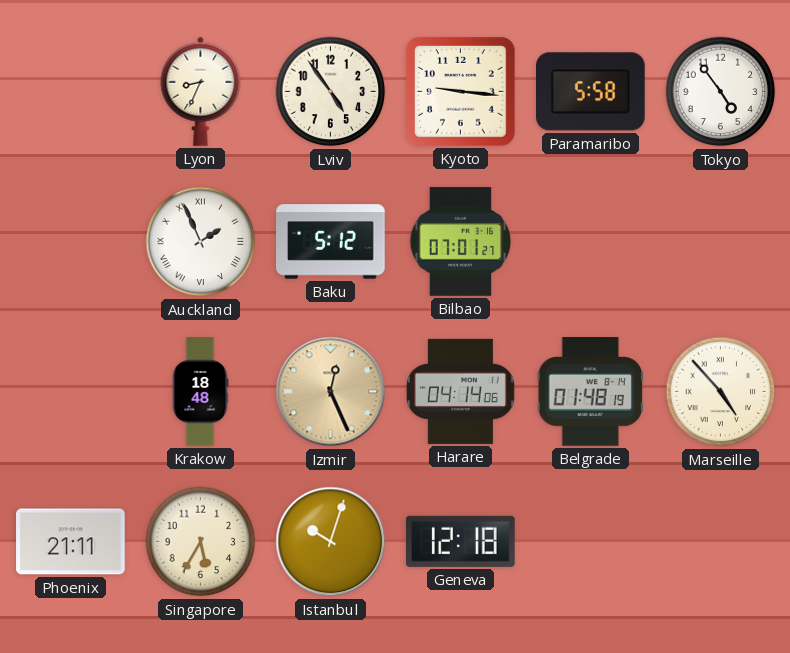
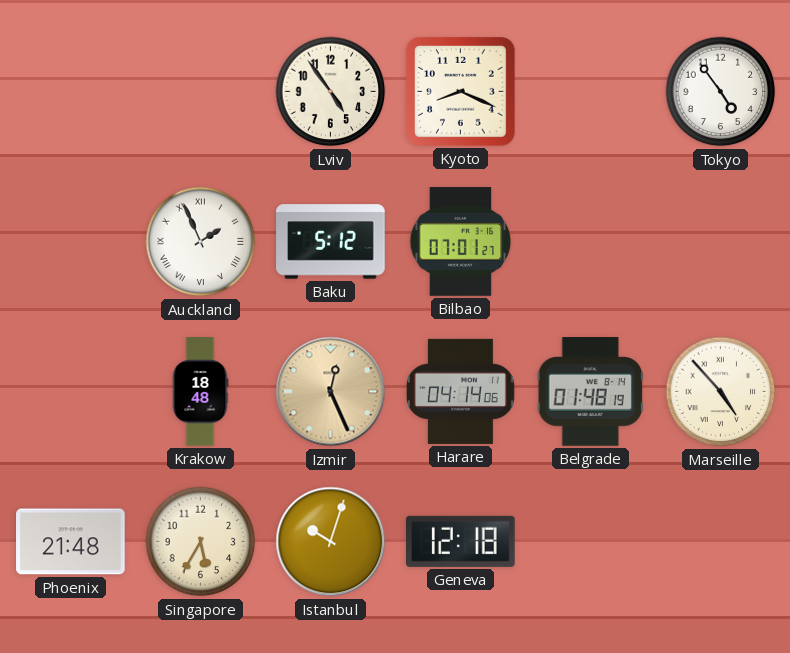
Lyon: 8:34 -> none (201, 91)
Kyoto: 9:16 -> 8:19 (460, 91)
Paramaribo: 5:58 -> none (591, 92)
Phoenix: 21:11 -> 21:48 (71, 542)
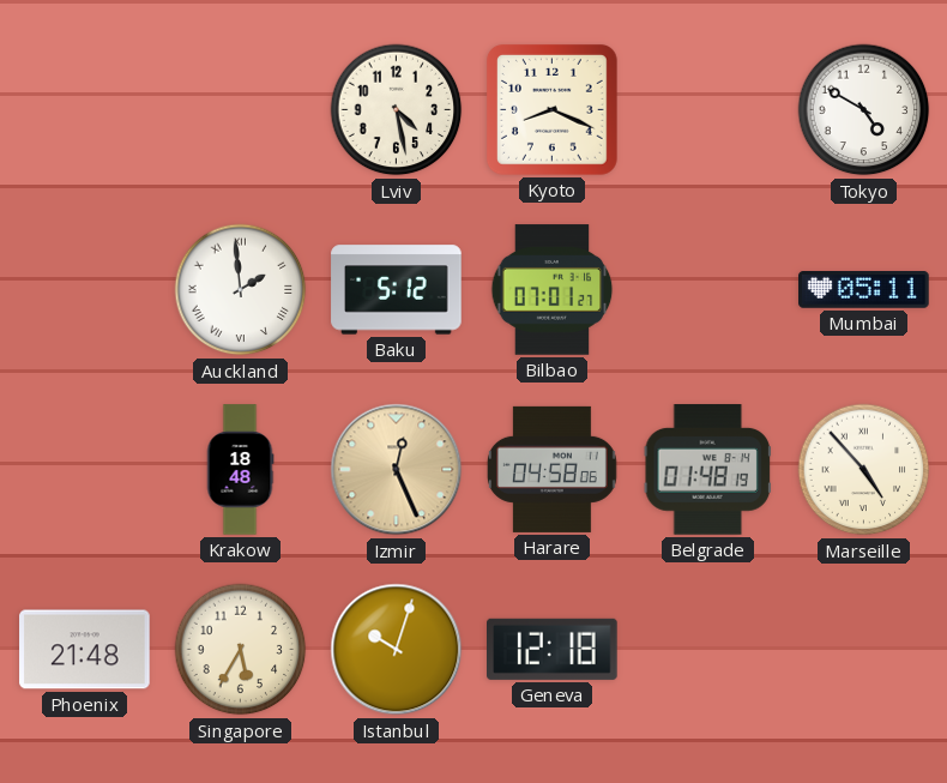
Lviv: 4:54 -> 4:28 (397, 110)
Tokyo: 4:54 -> 4:50 (864, 110)
Auckland: 1:56 -> 1:59 (241, 290)
Mumbai: none -> 05:11 (864, 290)
Harare: 04:14 -> 04:58 (551, 469)
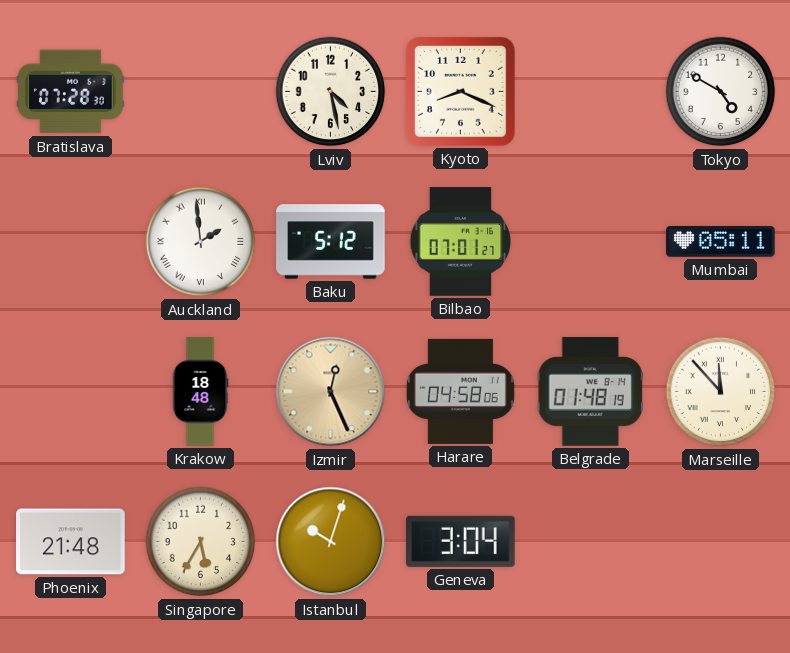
Bratislava: none -> 07:28 (71, 92)
Marseille: 4:53 -> 11:53 (721, 392)
Geneva: 12:18 -> 3:04 (461, 541)
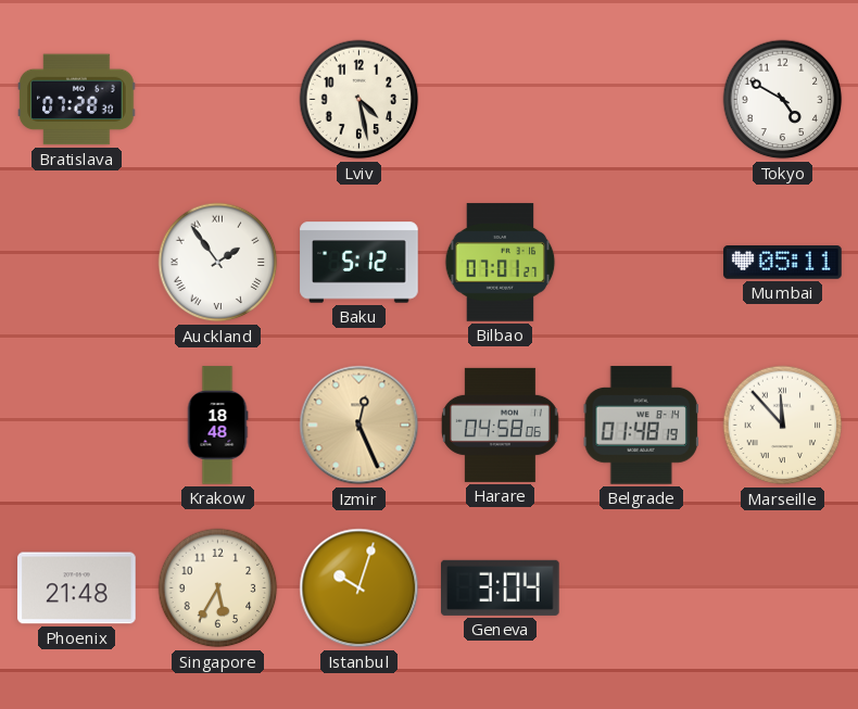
Kyoto: 8:19 -> none (460, 91)
Auckland: 1:59 -> 1:54 (218, 263)
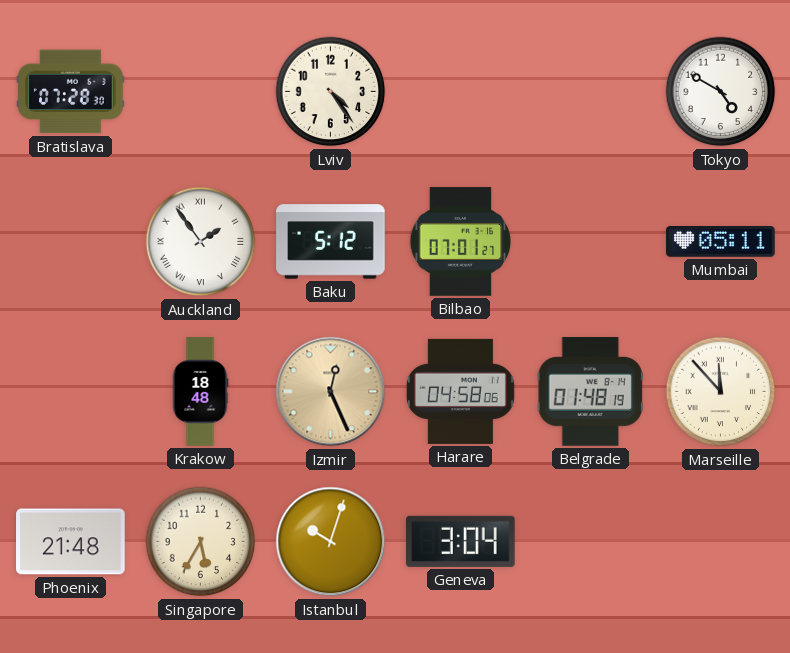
Lviv: 4:28 -> 4:24 (331, 92)
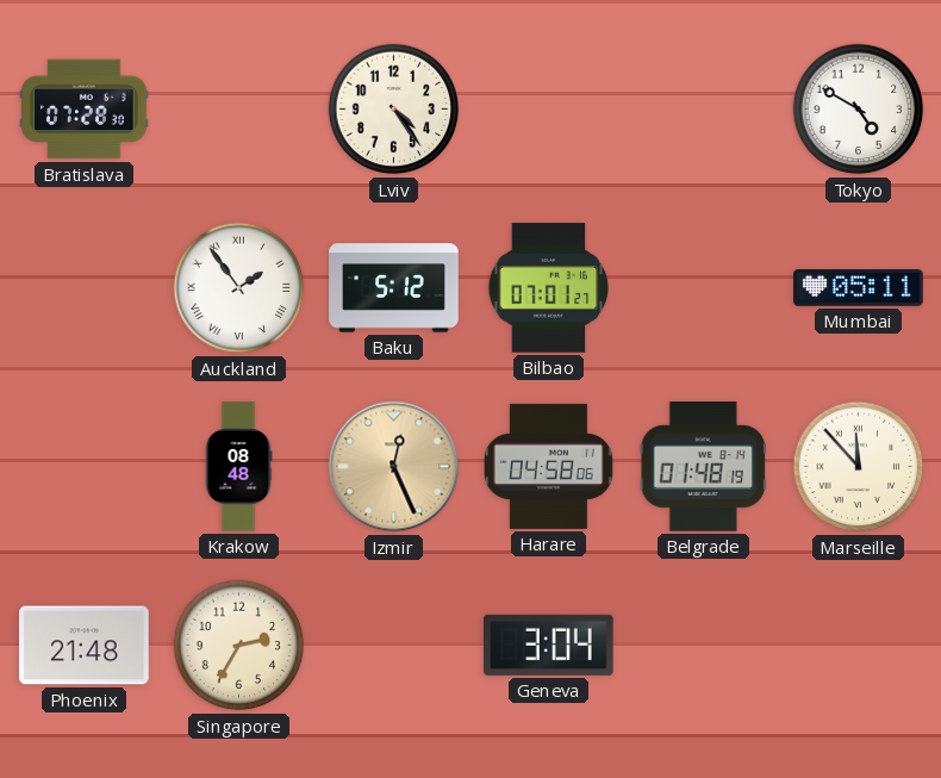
Krakow: 18:48 -> 08:48 (238, 467)
Singapore: 5:35 -> 2:35 (239, 646)
Istanbul: 10:03 -> none (331, 542)
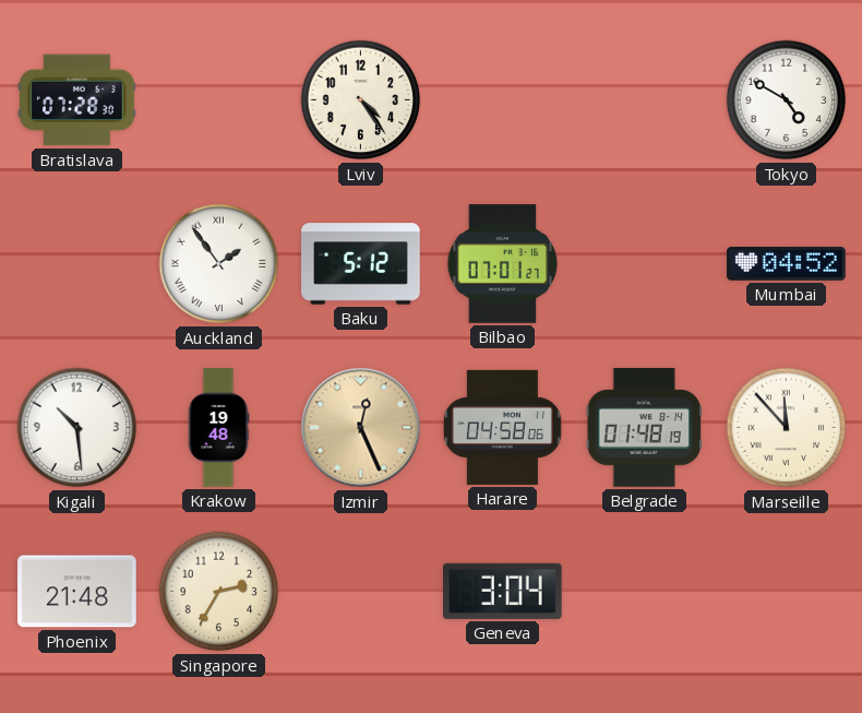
Mumbai: 05:11 -> 04:52 (787, 264)
Kigali: none -> 10:29 (77, 428)
Krakow: 08:48 -> 19:48 (218, 428)
